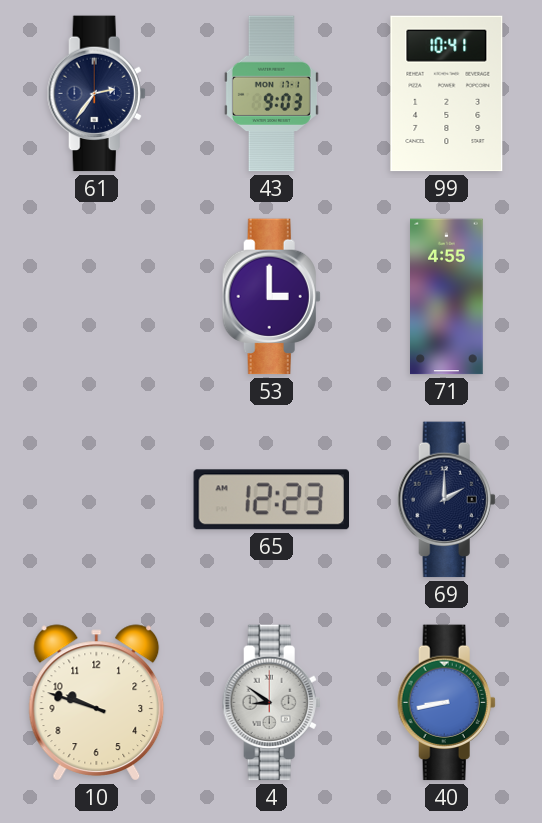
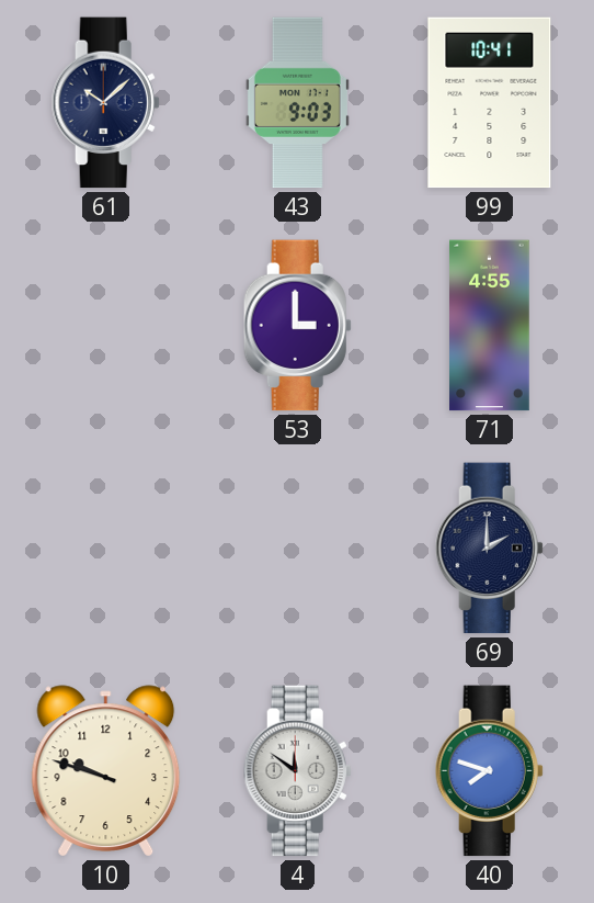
61: 2:36 -> 10:08 (105, 103)
65: 12:23 -> none (271, 500)
4: 8:51 -> 11:51 (297, 771)
40: 8:43 -> 7:48 (489, 771)
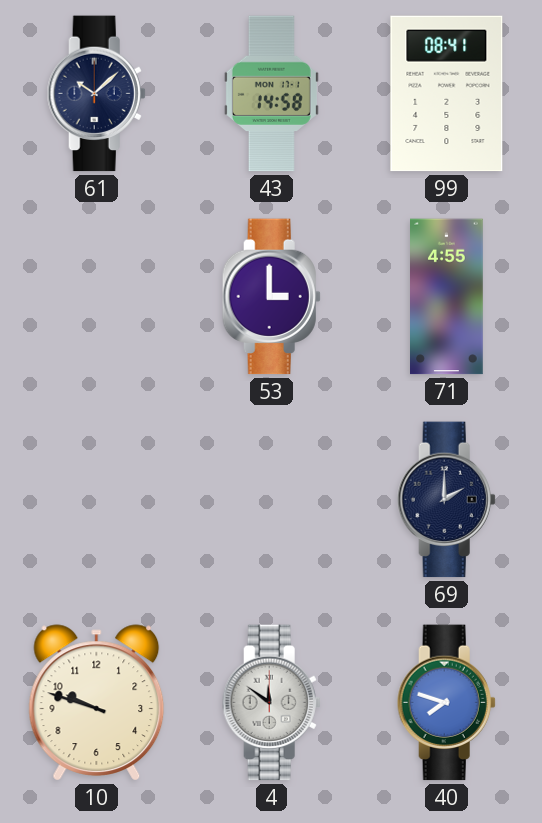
43: 9:03 -> 14:58 (271, 94)
99: 10:41 -> 08:41 (447, 94)
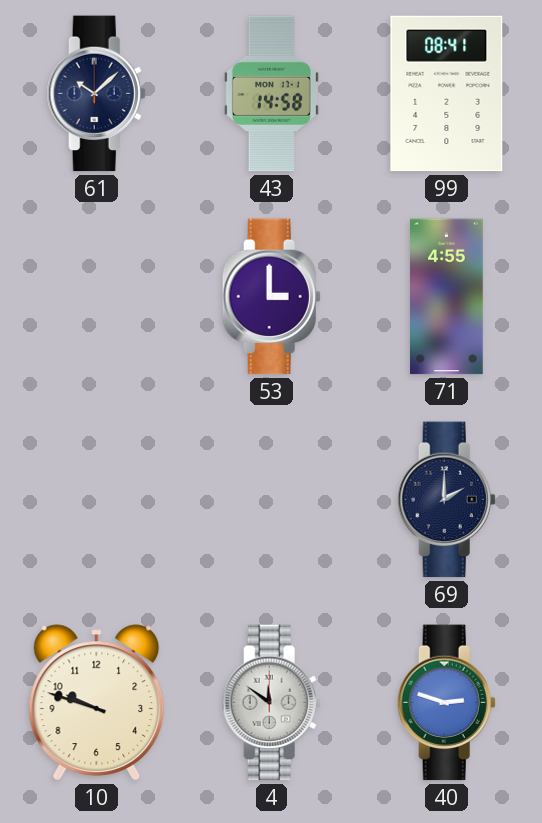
40: 7:48 -> 2:48 (446, 703)
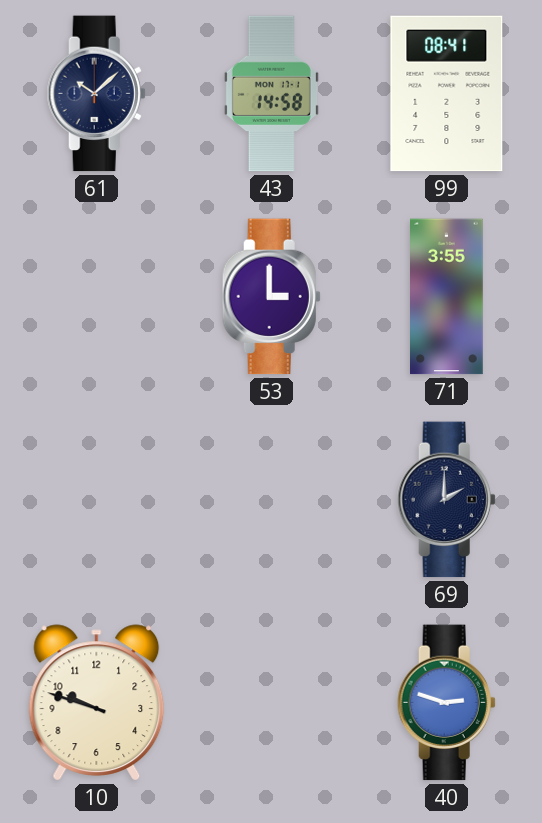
71: 4:55 -> 3:55 (447, 297)
4: 11:51 -> none (271, 703)
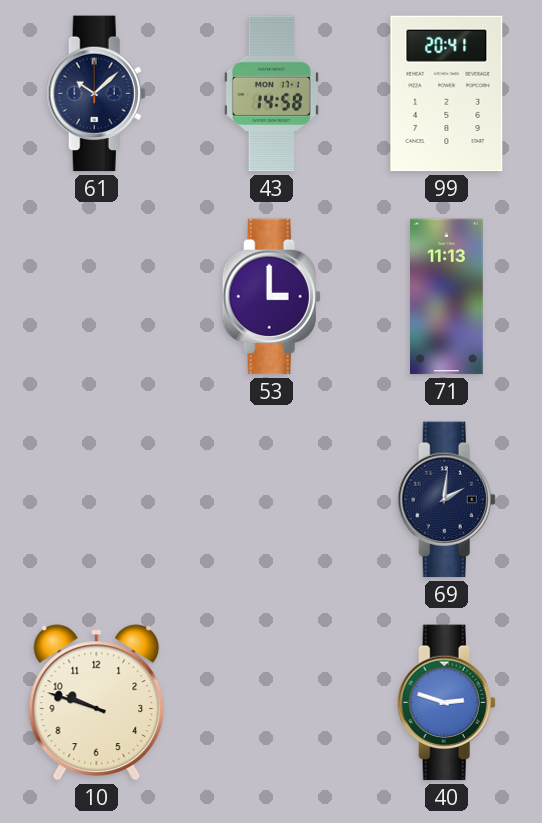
99: 08:41 -> 20:41 (447, 94)
71: 3:55 -> 11:13 (447, 297)
69: 2:00 -> 2:01 (446, 500)
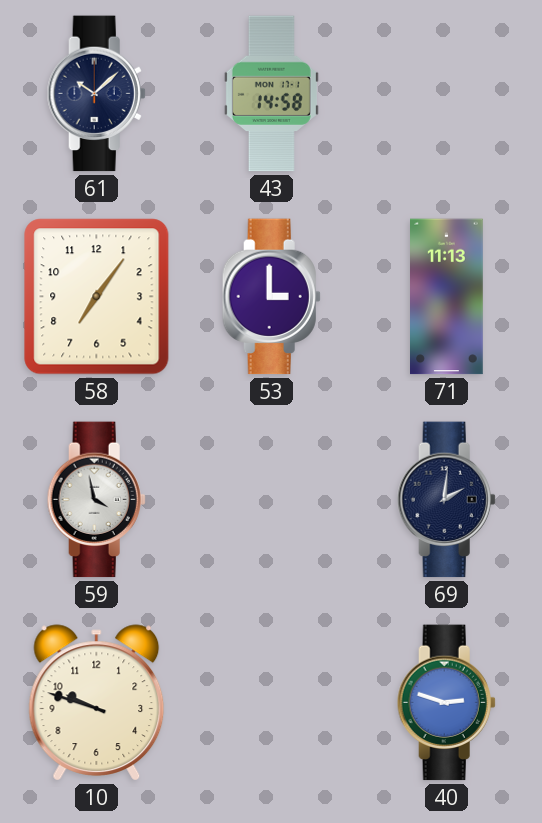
99: 20:41 -> none (447, 94)
58: none -> 7:06 (97, 297)
59: none -> 3:58 (96, 500)
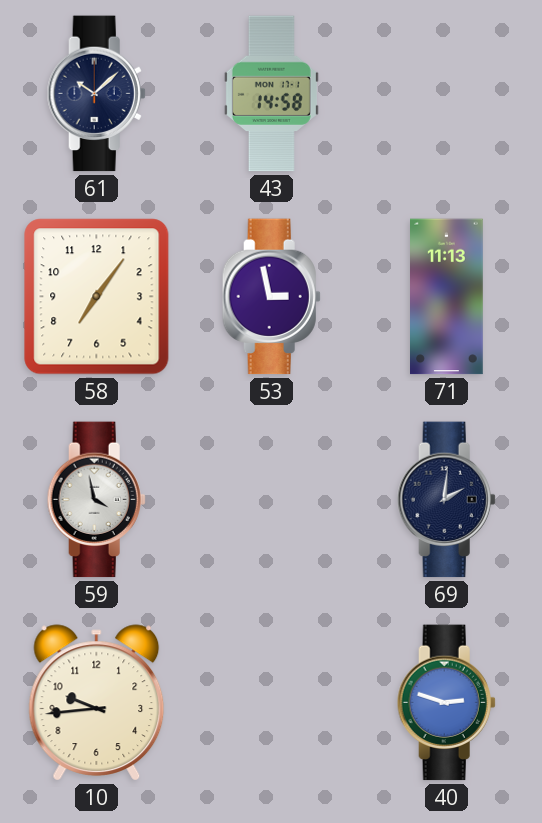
53: 3:00 -> 2:58 (271, 297)
10: 9:48 -> 9:44 (97, 703)
